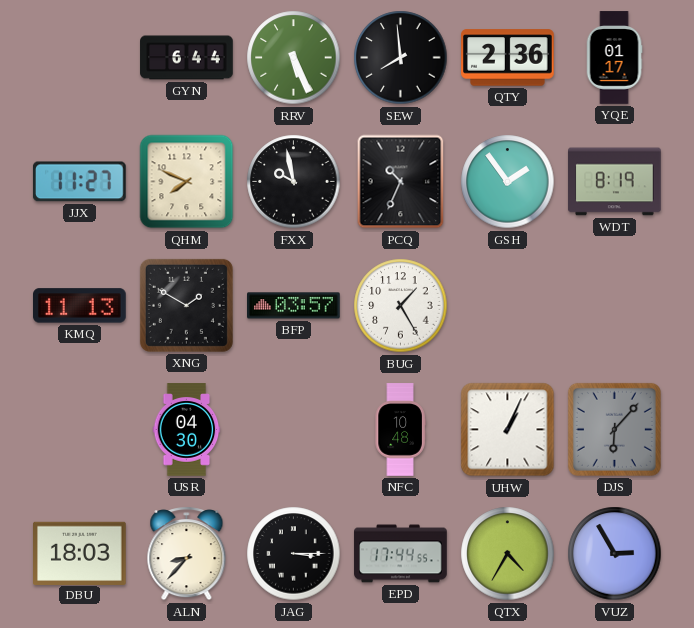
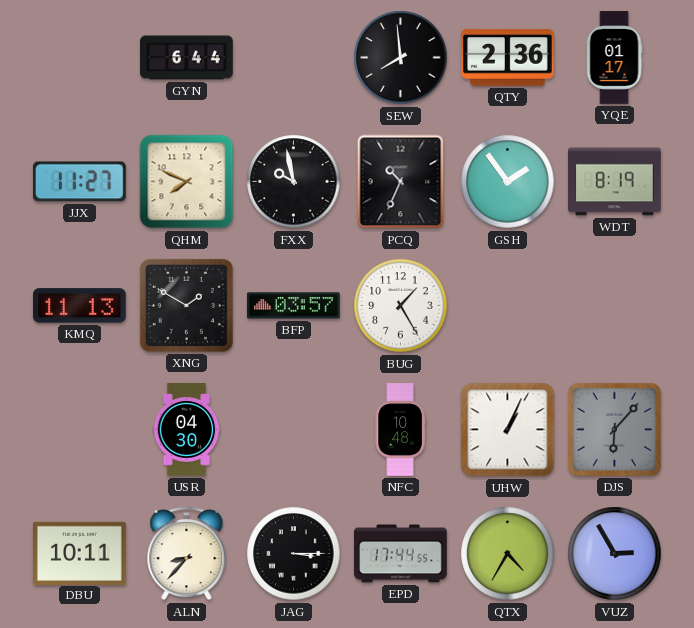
RRV: 5:26 -> none (294, 58)
DBU: 18:03 -> 10:11 (80, 553)
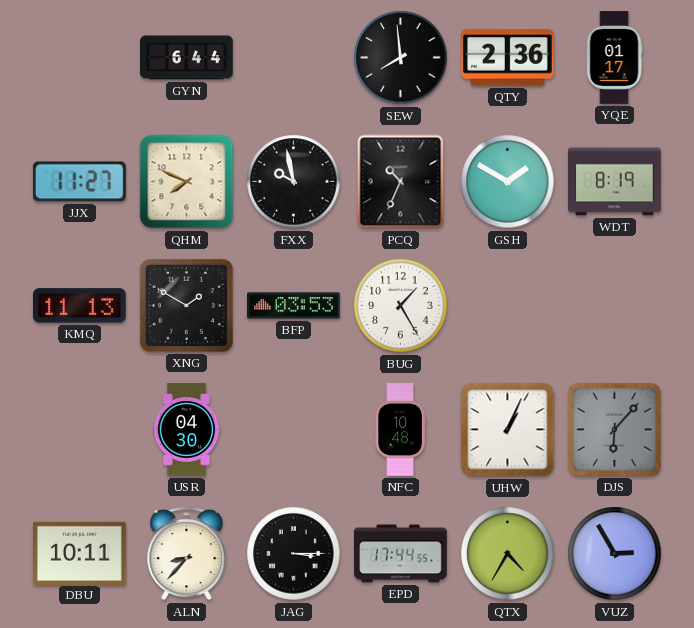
GSH: 1:54 -> 1:50 (508, 182)
BFP: 03:57 -> 03:53 (294, 306)
